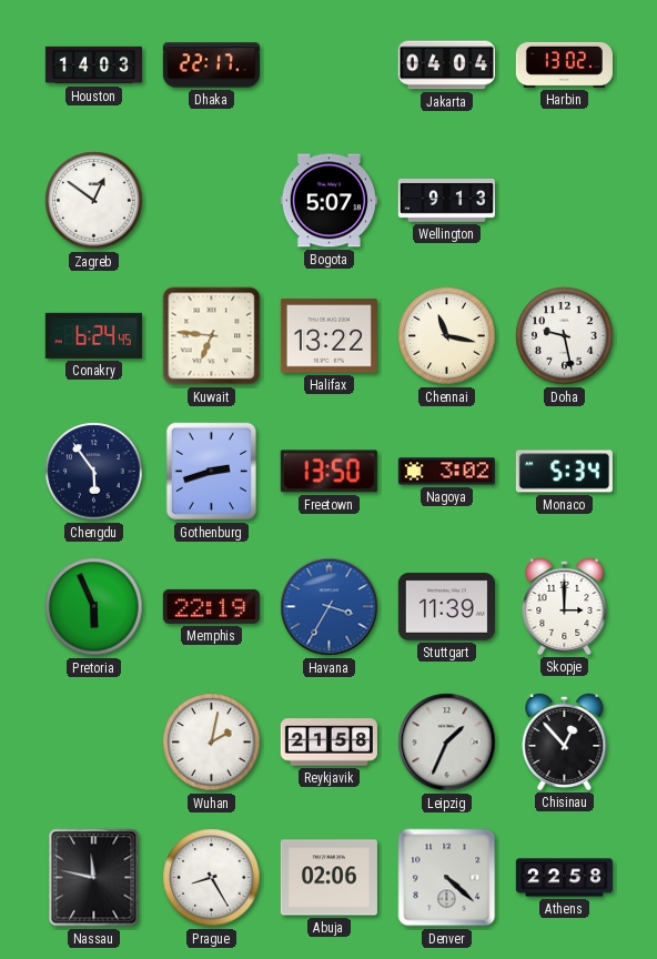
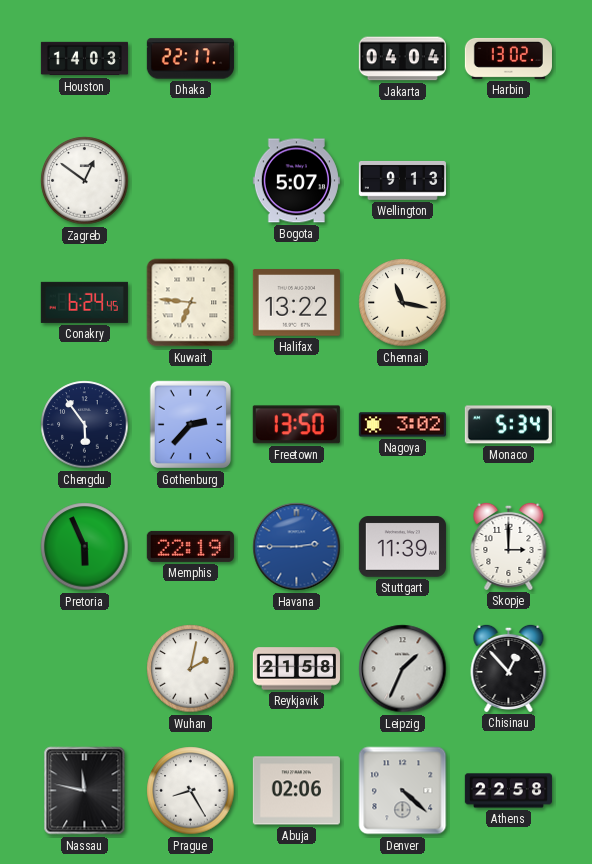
Doha: 9:28 -> none (565, 336)
Gothenburg: 2:42 -> 2:37 (190, 425)
Havana: 3:35 -> 2:45 (297, 547)
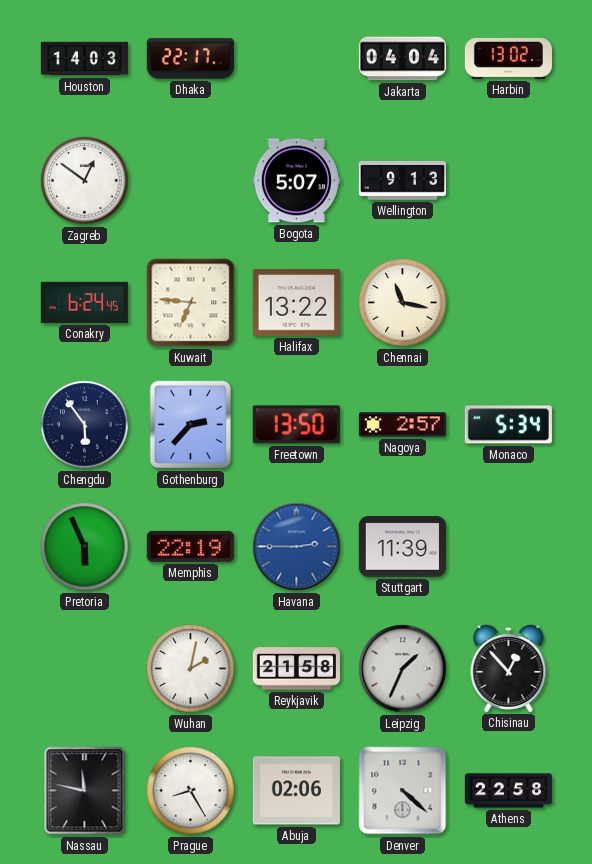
Nagoya: 3:02 -> 2:57 (402, 425)
Skopje: 3:00 -> none (509, 546)
